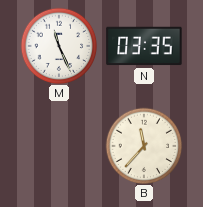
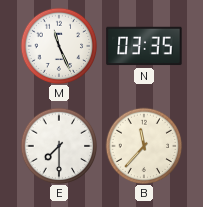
E: none -> 7:30 (59, 146)
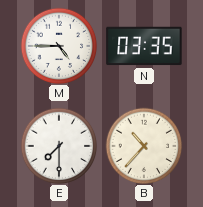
M: 11:26 -> 4:45 (59, 46)
B: 11:37 -> 10:37 (144, 146)
